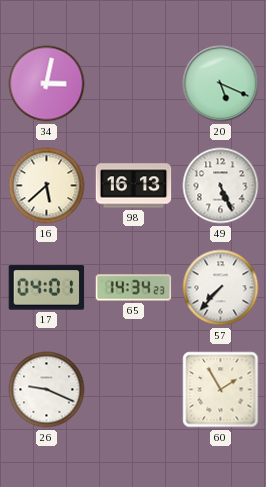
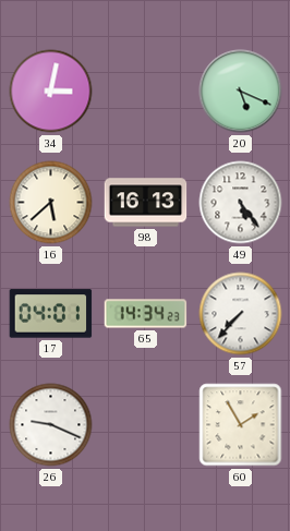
49: 5:26 -> 5:24 (241, 203)
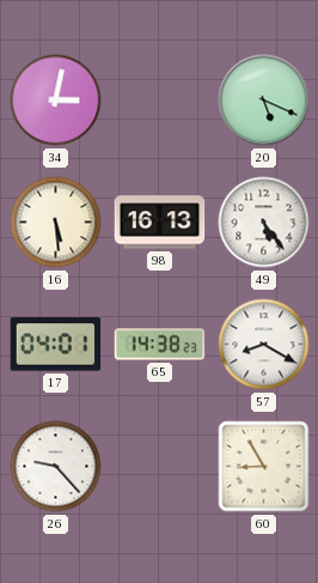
16: 5:38 -> 5:29 (56, 223)
65: 14:34 -> 14:38 (160, 345)
57: 7:37 -> 8:20 (264, 345)
26: 9:19 -> 9:23 (56, 467)
60: 1:55 -> 8:55 (264, 467)
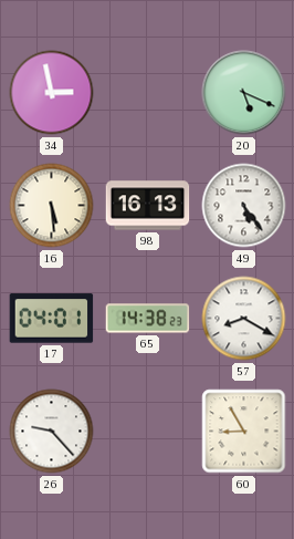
34: 3:02 -> 2:58 (52, 93)
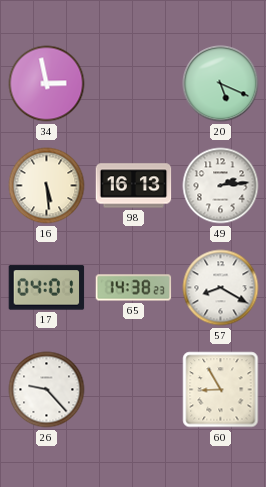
49: 5:24 -> 2:14 (221, 186)
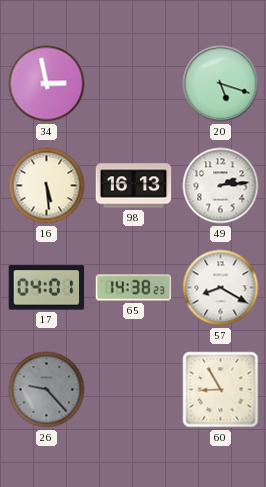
20: 5:19 -> 5:18 (221, 84)
26 dial: white -> grey (47, 390)
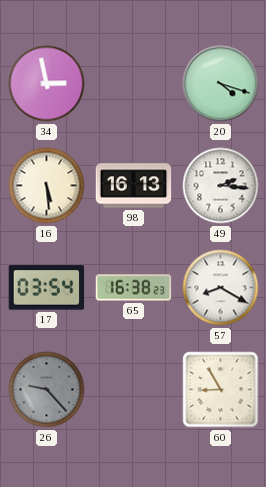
20: 5:18 -> 4:18 (221, 84)
49: 2:14 -> 2:16 (221, 186)
17: 04:01 -> 03:54 (47, 288)
65: 14:38 -> 16:38 (134, 288)
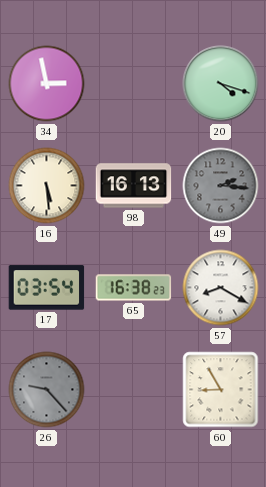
49 dial: white -> grey (221, 186)
